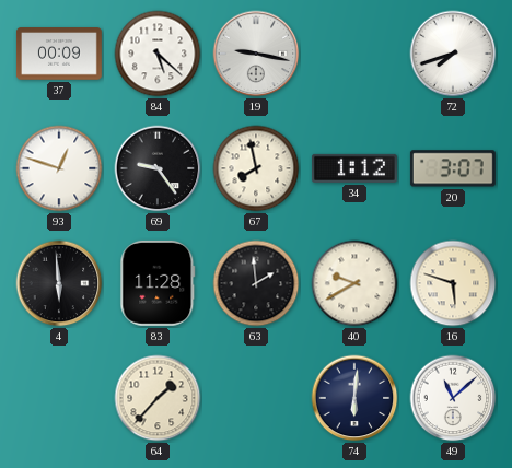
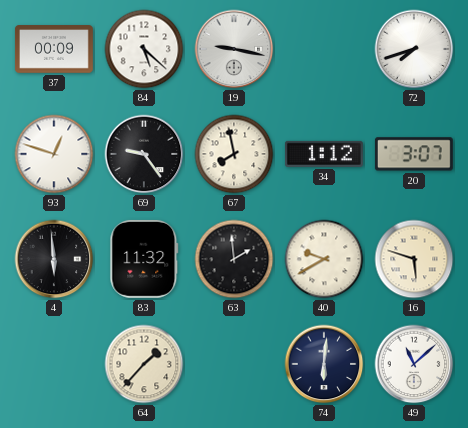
83: 11:28 -> 11:32 (144, 259)
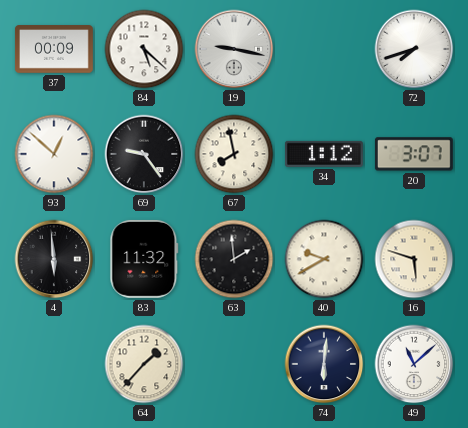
93: 12:48 -> 12:52 (54, 154)
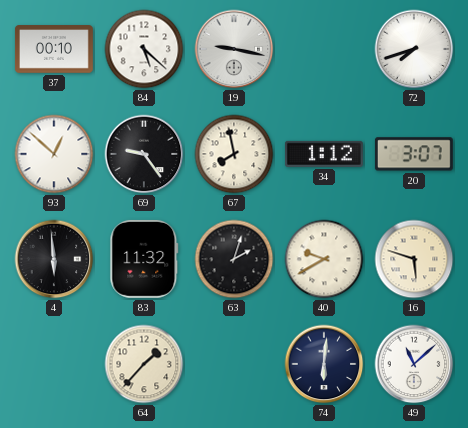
37: 00:09 -> 00:10 (54, 49)
63: 1:59 -> 2:03 (234, 259)
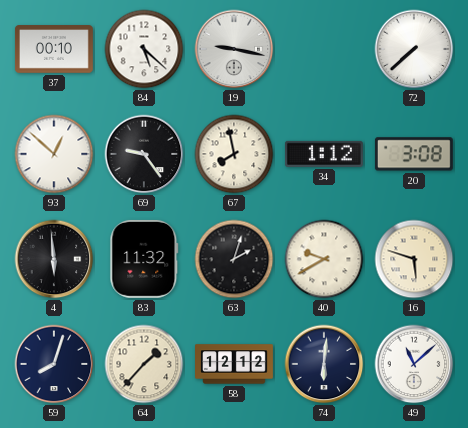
72: 7:42 -> 7:38 (414, 49)
20: 3:07 -> 3:08 (414, 154)
59: none -> 8:03 (54, 364)
58: none -> 12:12 (235, 364)
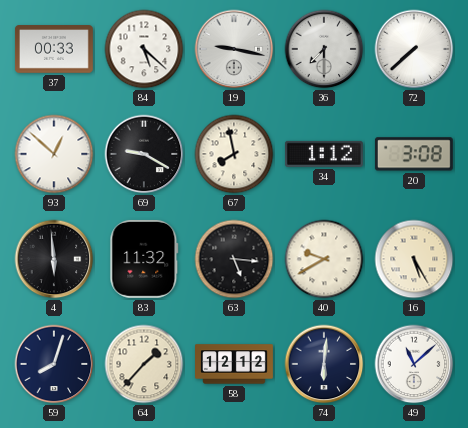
37: 00:10 -> 00:33 (54, 49)
36: none -> 7:30 (324, 49)
69: 9:24 -> 9:20 (144, 154)
63: 2:03 -> 5:16 (234, 259)
16: 5:48 -> 5:25 (414, 259)
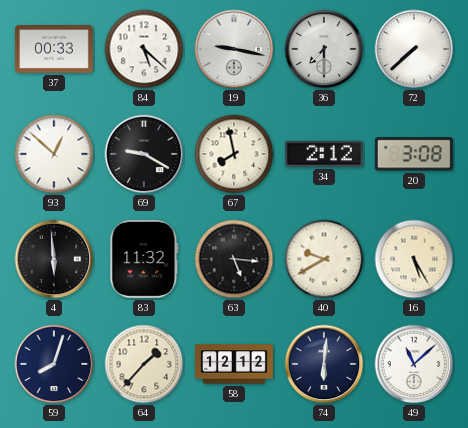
34: 1:12 -> 2:12 (324, 154)
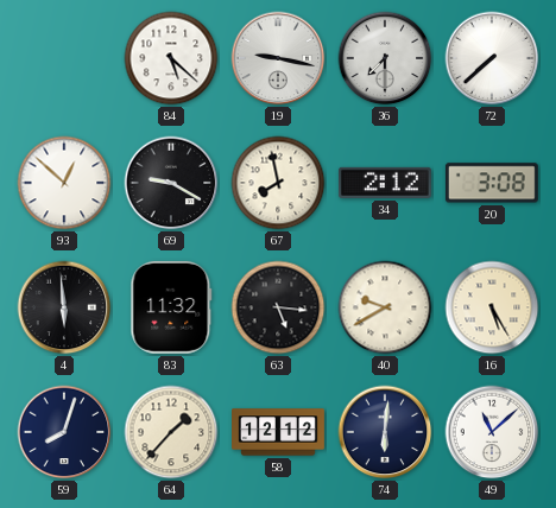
37: 00:33 -> none (54, 49)
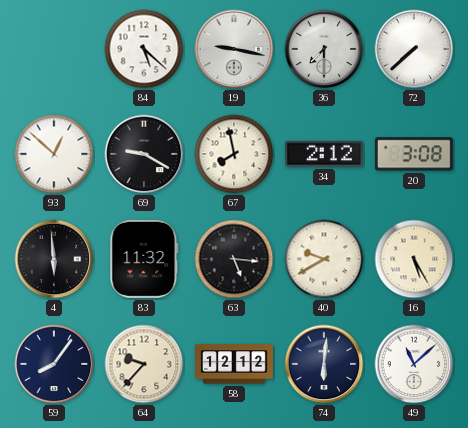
59: 8:03 -> 8:06 (54, 364)
64: 1:37 -> 9:37 (144, 364)
